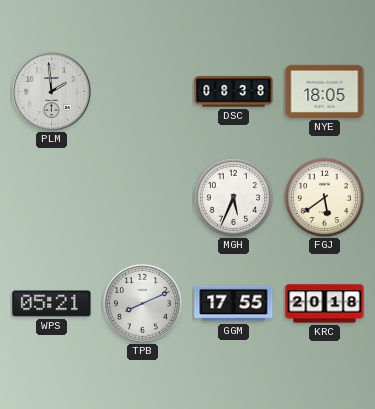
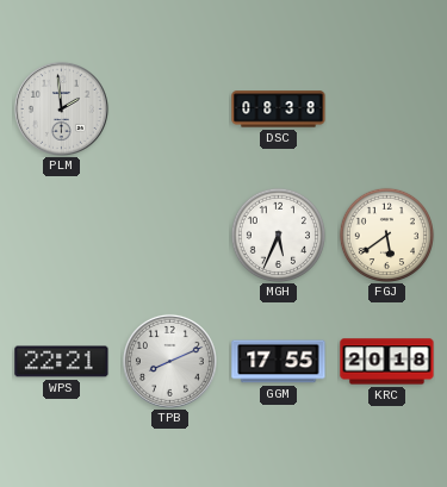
NYE: 18:05 -> none (325, 91)
WPS: 05:21 -> 22:21 (62, 362)
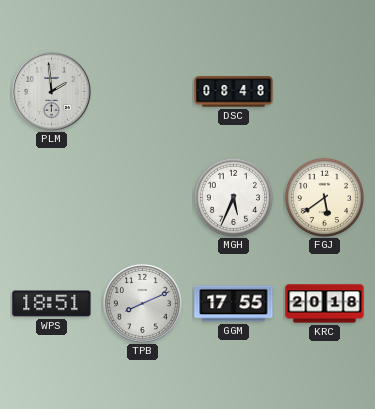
DSC: 08:38 -> 08:48 (234, 92)
WPS: 22:21 -> 18:51 (52, 304)
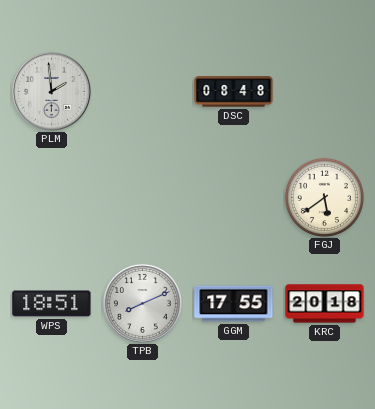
MGH: 5:34 -> none (233, 197)
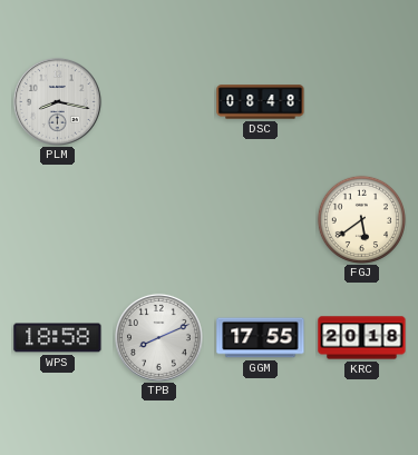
PLM: 1:59 -> 8:17 (57, 101)
WPS: 18:51 -> 18:58 (58, 338)
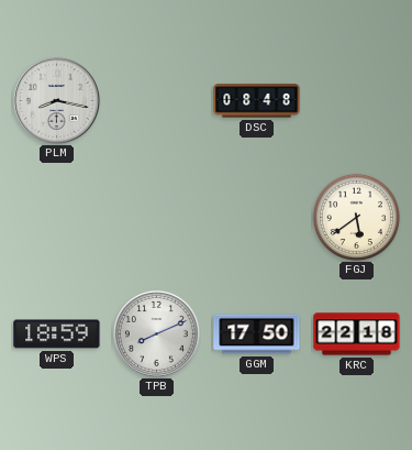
WPS: 18:58 -> 18:59 (57, 334)
GGM: 17:55 -> 17:50 (257, 334)
KRC: 20:18 -> 22:18 (357, 334)
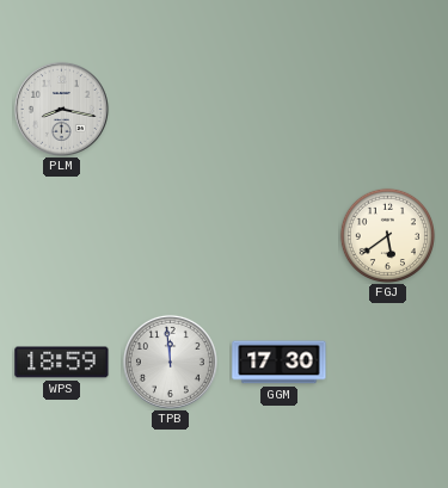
DSC: 08:48 -> none (257, 101)
TPB: 8:11 -> 11:59 (170, 362)
GGM: 17:50 -> 17:30 (280, 363)
KRC: 22:18 -> none (357, 334)
